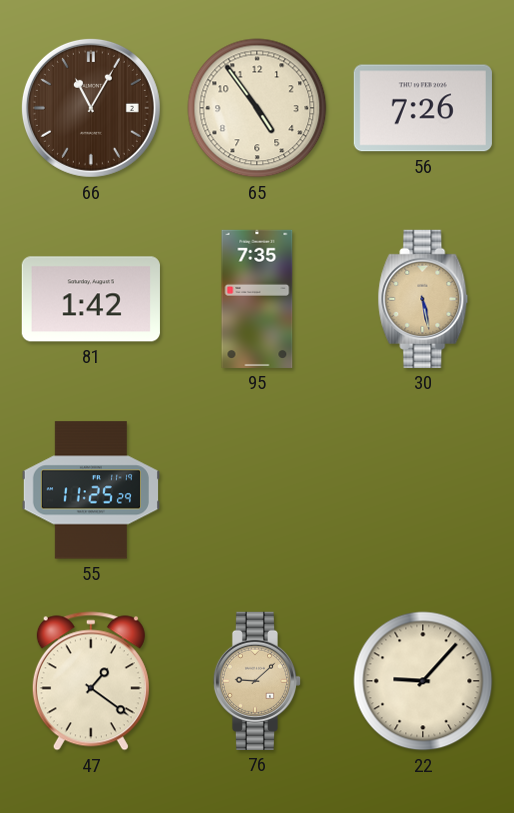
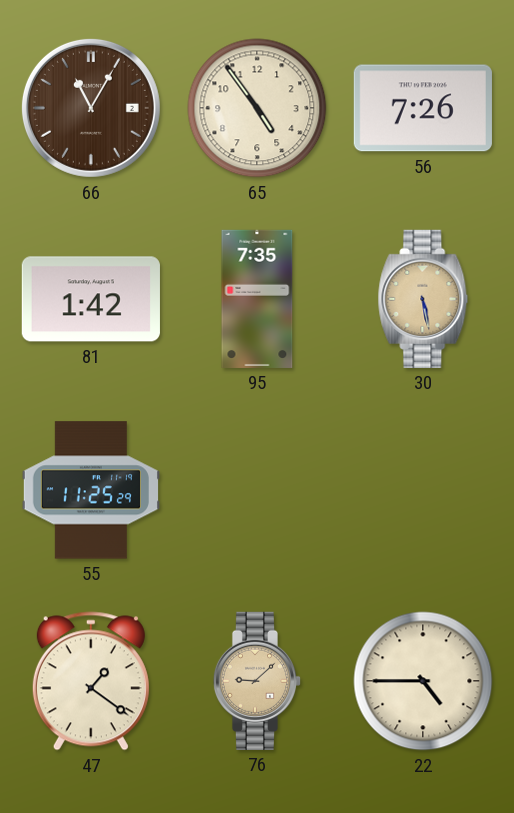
22: 9:07 -> 4:45 (423, 681)
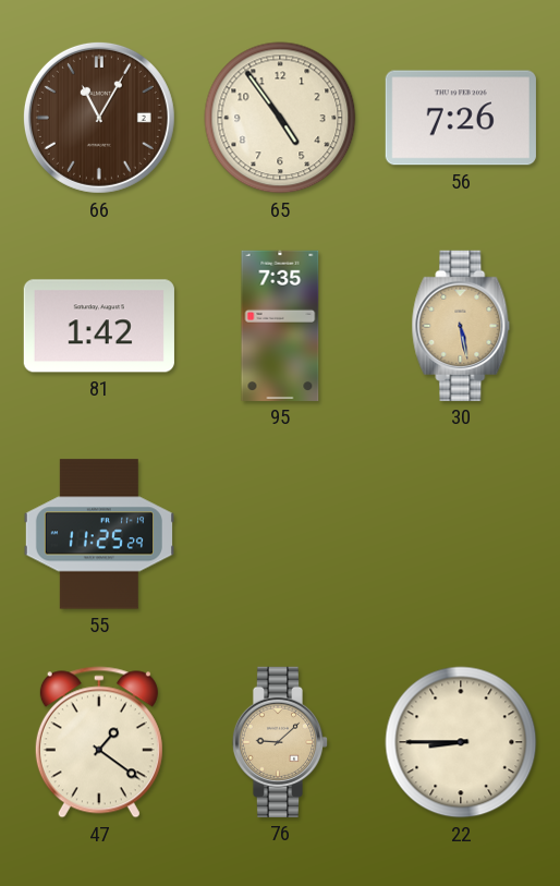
22: 4:45 -> 8:45 (461, 742)
